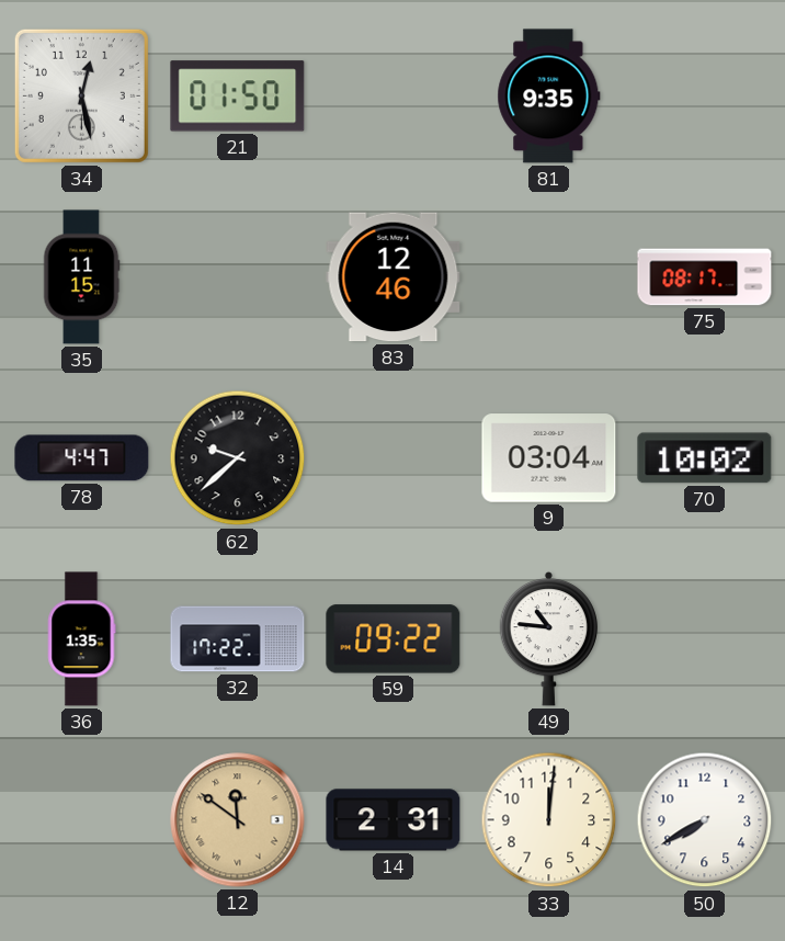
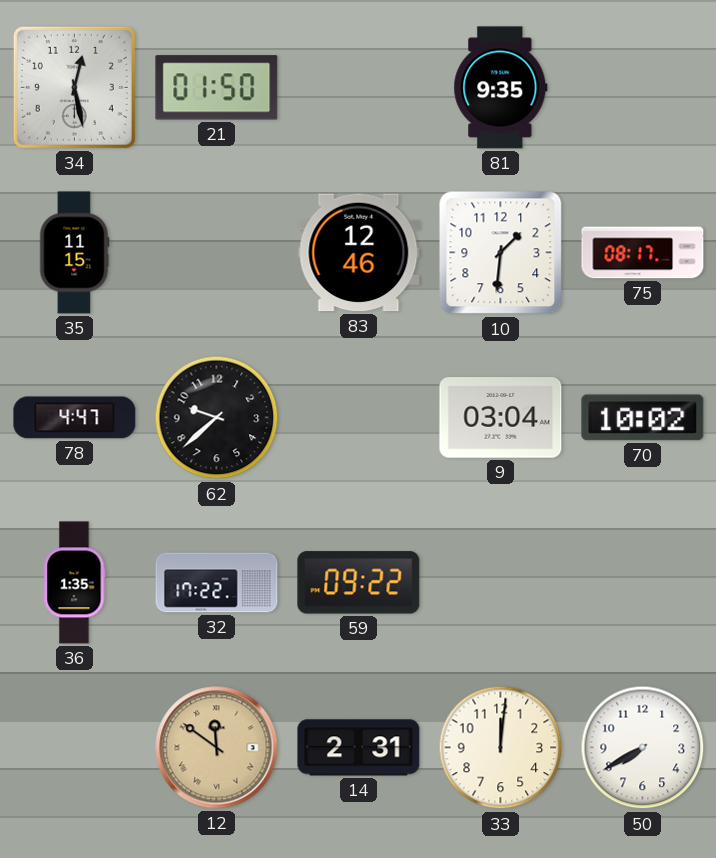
10: none -> 1:31 (501, 253)
49: 10:46 -> none (549, 638)
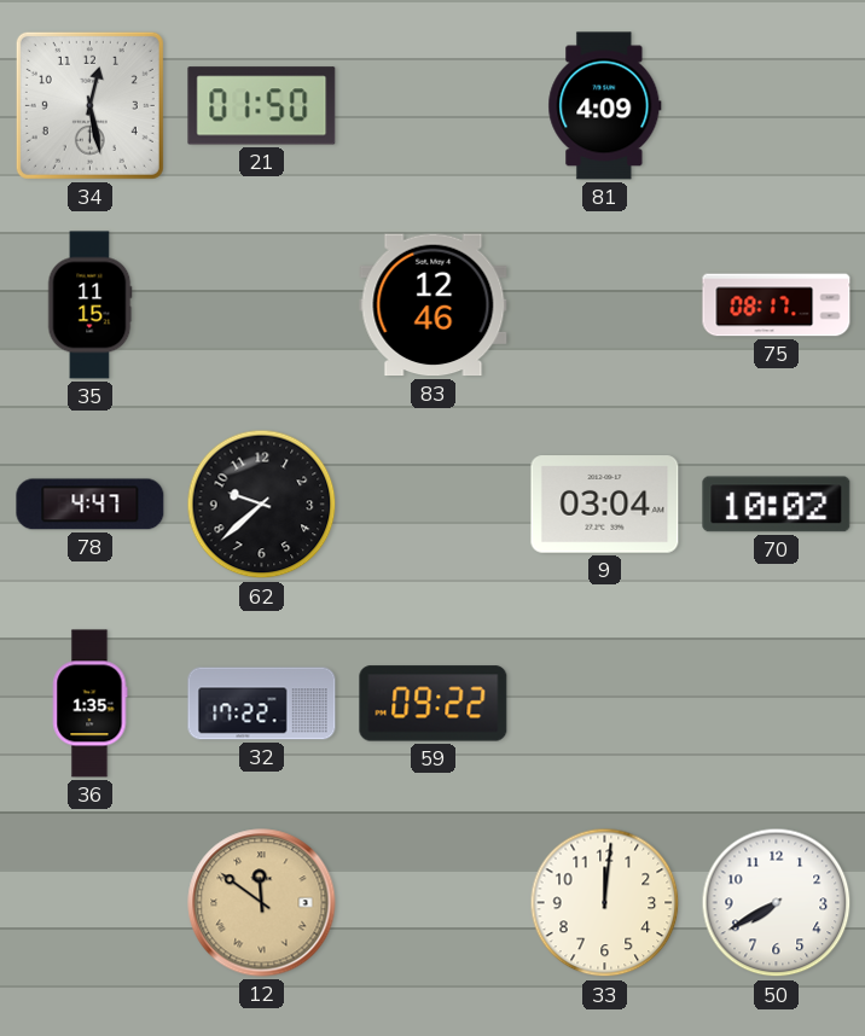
81: 9:35 -> 4:09 (605, 106)
10: 1:31 -> none (501, 253)
14: 2:31 -> none (359, 748)
